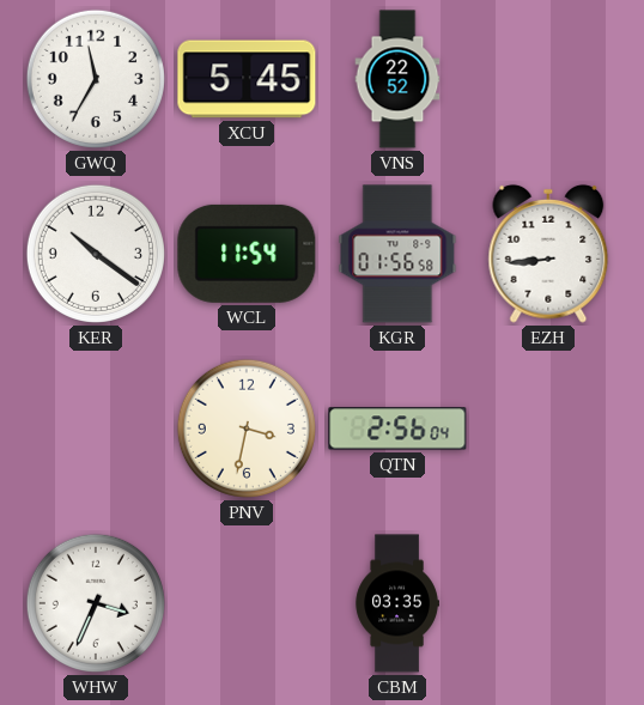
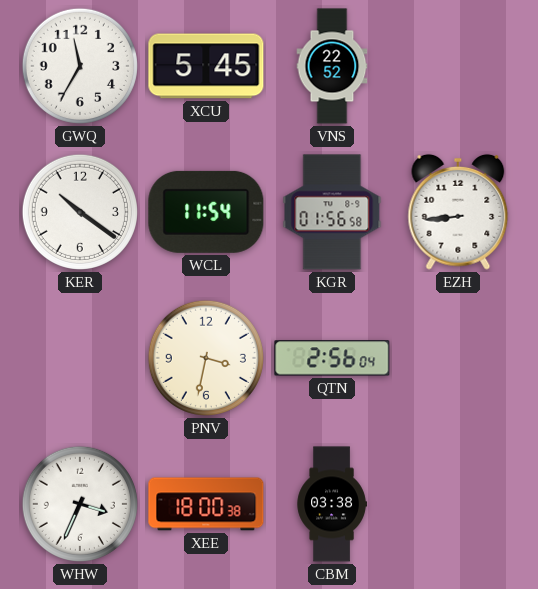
XEE: none -> 18:00 (206, 504)
CBM: 03:35 -> 03:38 (332, 504)
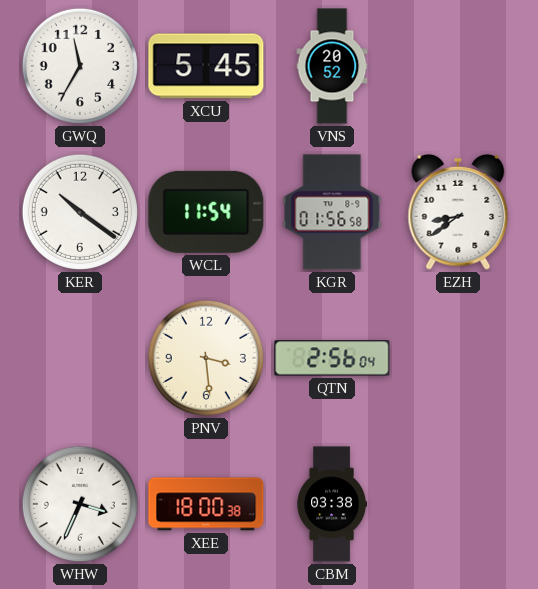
VNS: 22:52 -> 20:52 (332, 66)
EZH: 8:44 -> 8:39 (458, 212)
PNV: 3:32 -> 3:29 (206, 358)
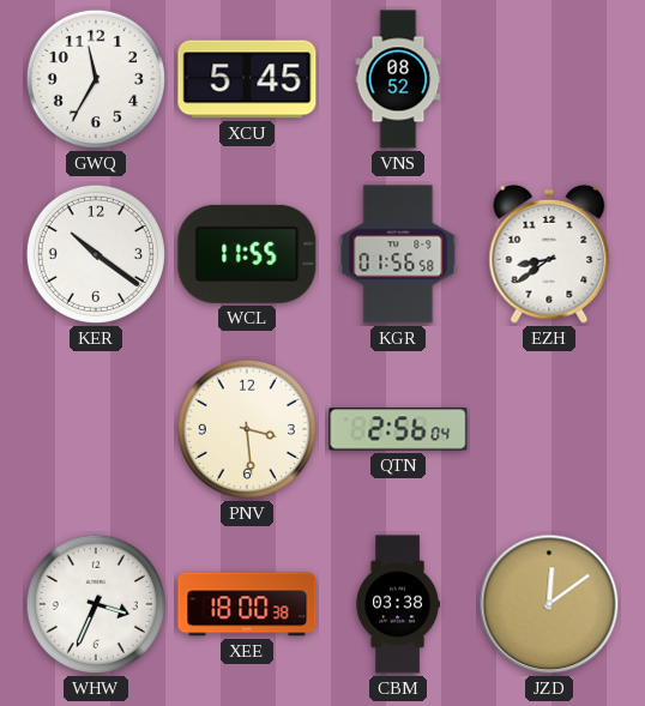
VNS: 20:52 -> 08:52 (398, 79)
WCL: 11:54 -> 11:55 (247, 254)
JZD: none -> 12:09 (549, 604)
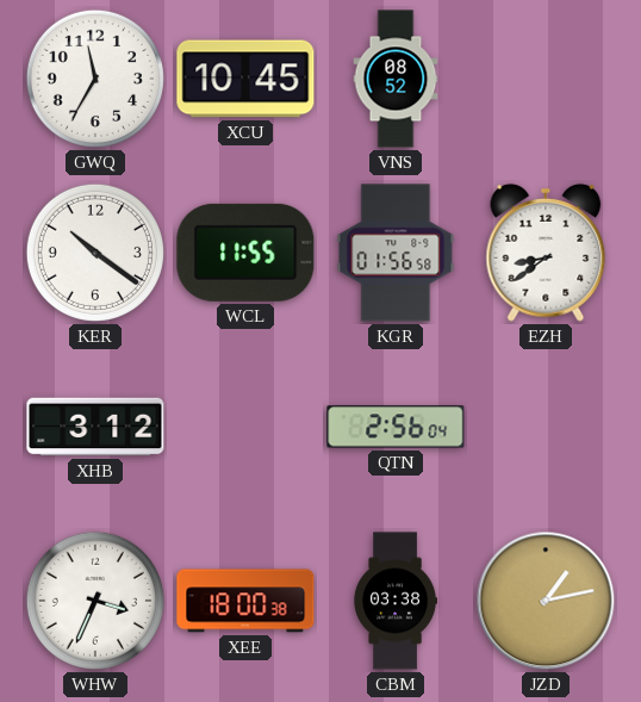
XCU: 5:45 -> 10:45 (245, 79)
XHB: none -> 3:12 (95, 427)
PNV: 3:29 -> none (247, 429)
JZD: 12:09 -> 1:13 (546, 601)
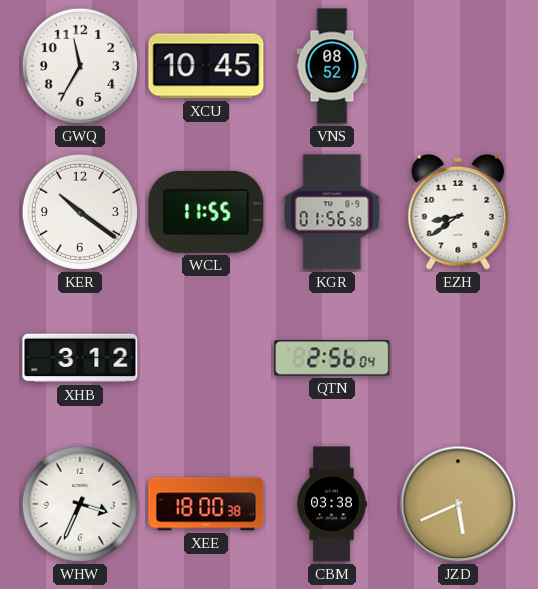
JZD: 1:13 -> 5:41 (458, 504)
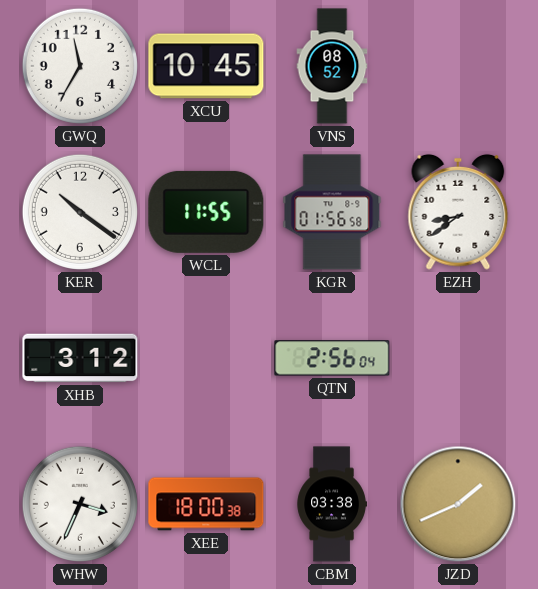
JZD: 5:41 -> 1:41 (458, 504)
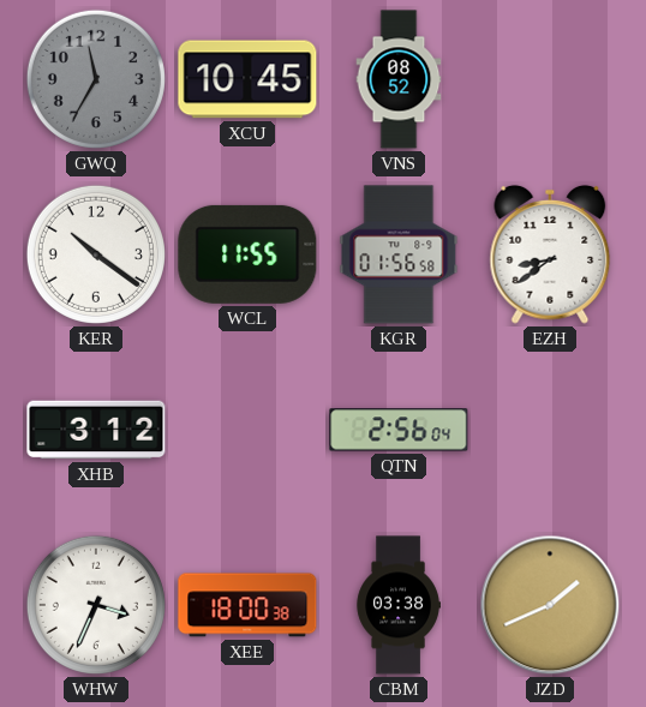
GWQ dial: white -> grey (96, 79)
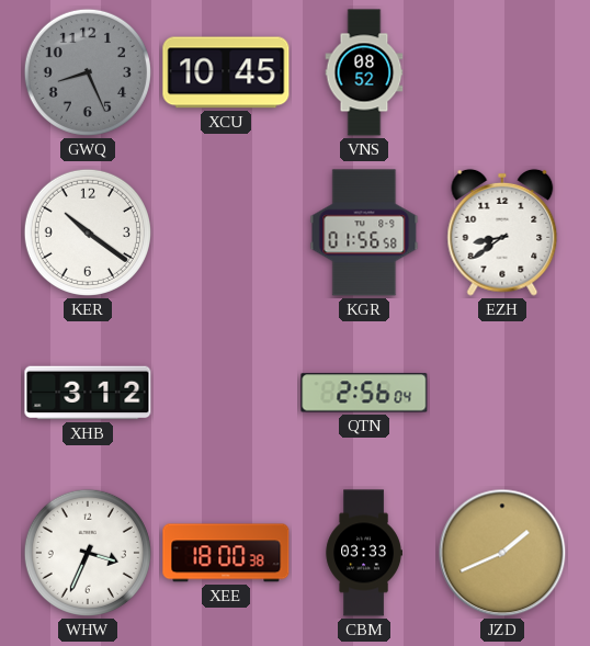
GWQ: 11:35 -> 8:26 (88, 72)
WCL: 11:55 -> none (247, 254)
CBM: 03:38 -> 03:33 (364, 553)
